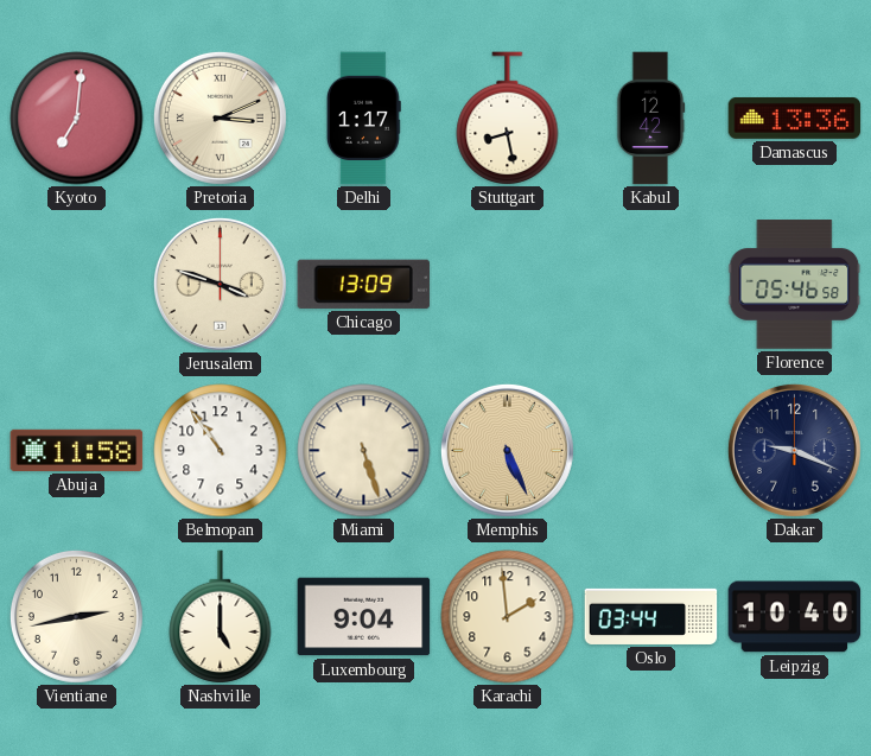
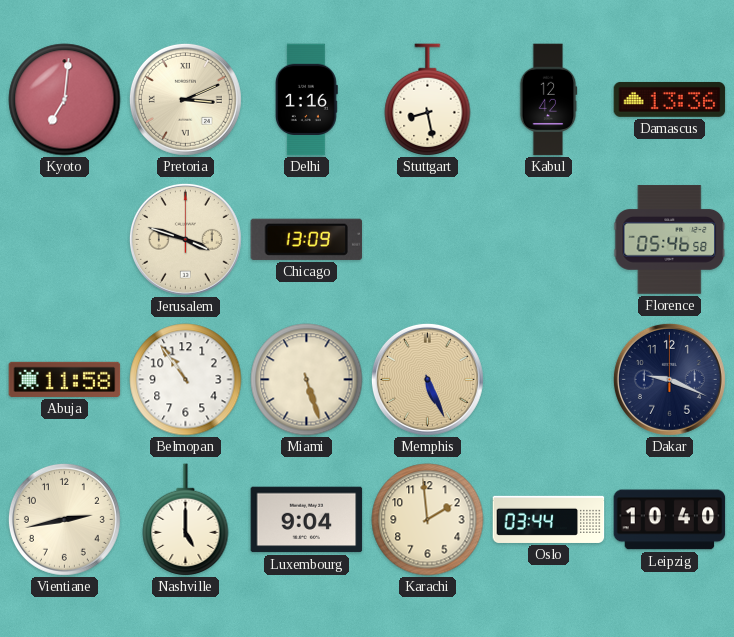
Delhi: 1:17 -> 1:16 (306, 100)
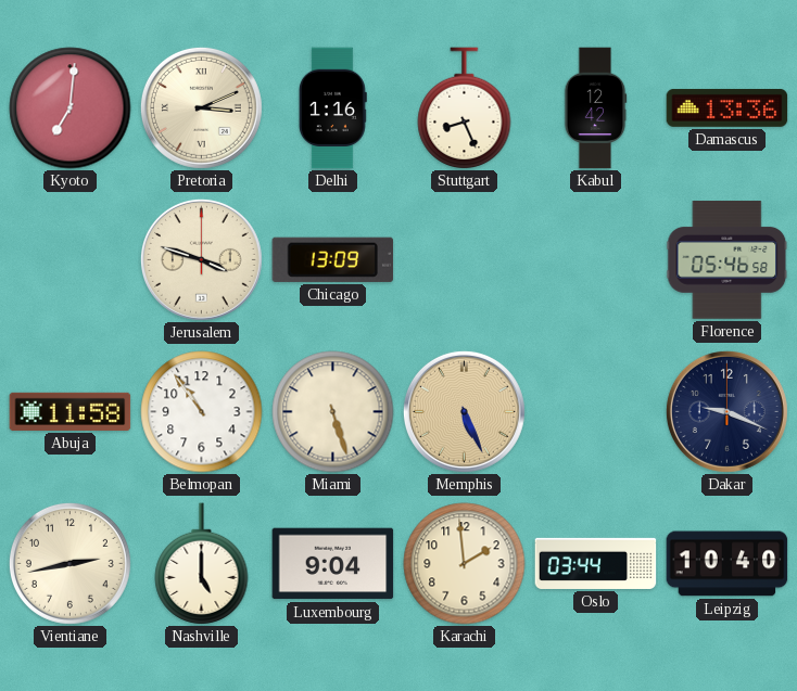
Stuttgart: 8:28 -> 8:26 (465, 108)
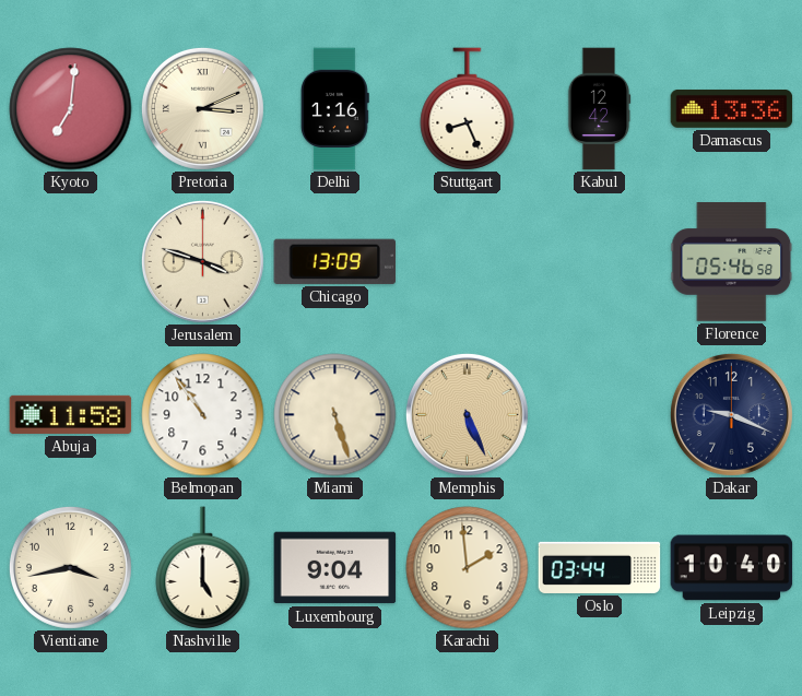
Vientiane: 2:43 -> 3:43 (70, 567)
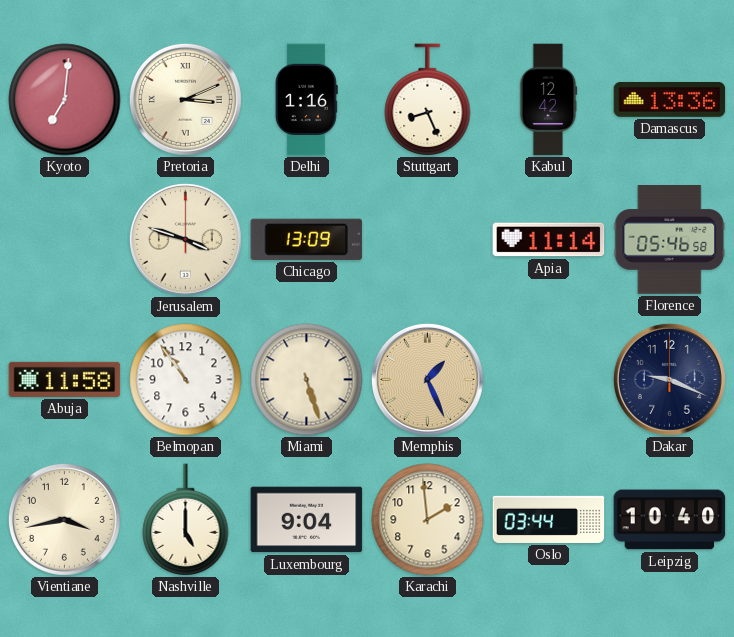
Apia: none -> 11:14 (549, 240)
Memphis: 5:26 -> 1:26 (427, 379)
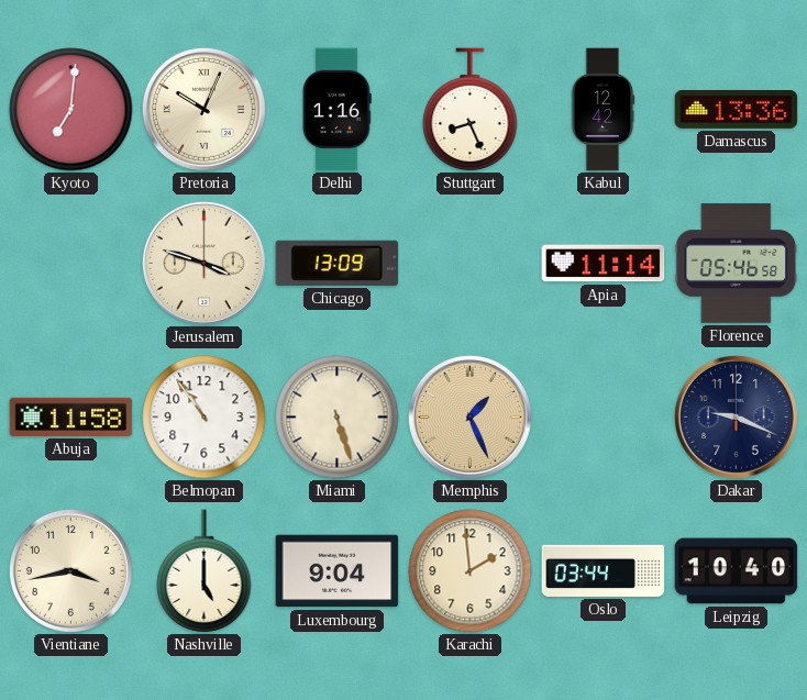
Pretoria: 3:11 -> 10:04 (203, 109)
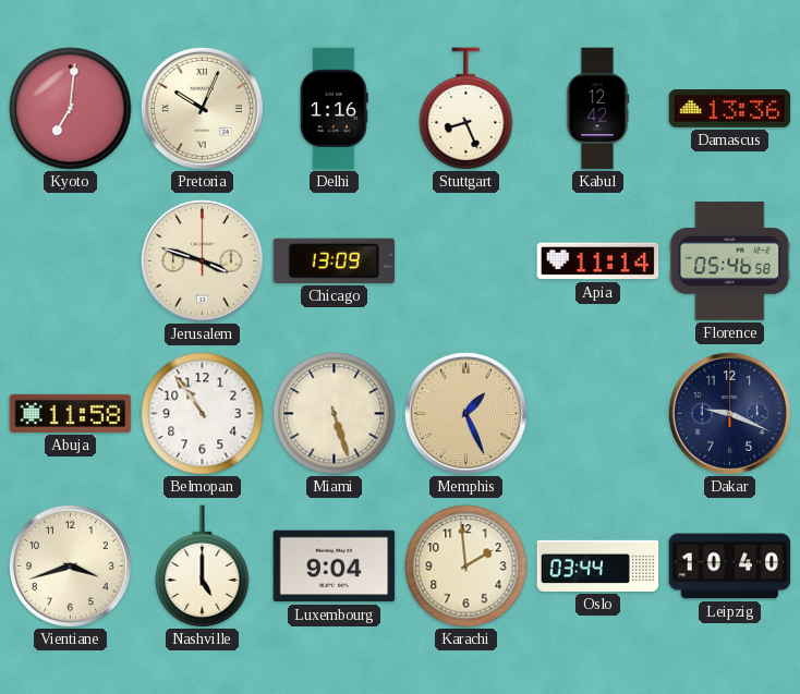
Vientiane: 3:43 -> 3:42 (70, 565)
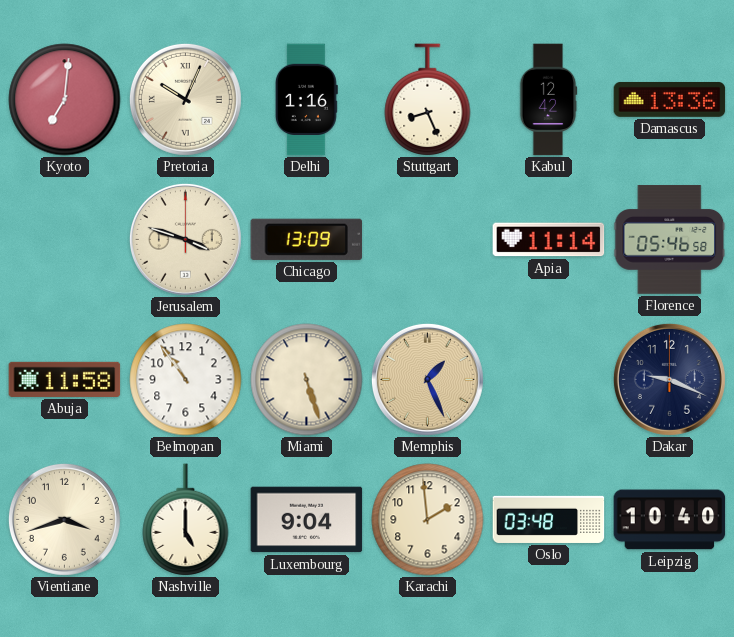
Oslo: 03:44 -> 03:48 (549, 519)
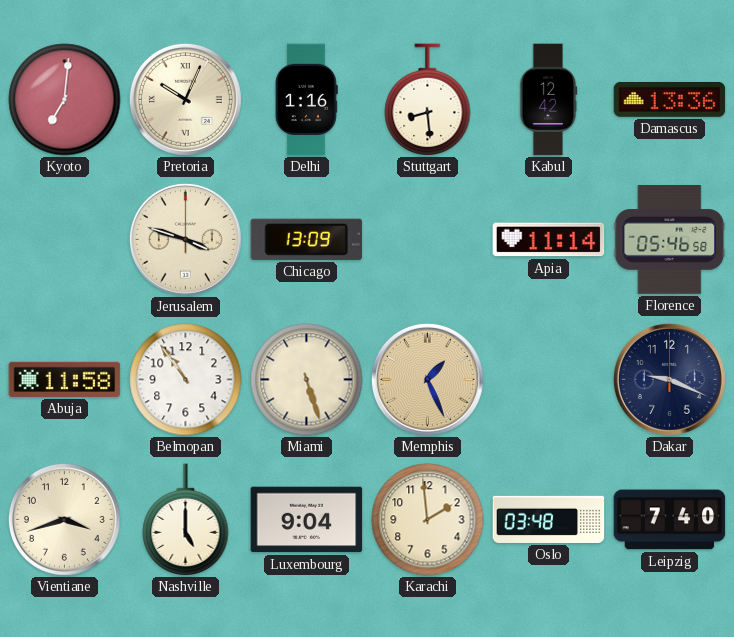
Stuttgart: 8:26 -> 8:29 (428, 100)
Leipzig: 10:40 -> 7:40 (670, 520)
